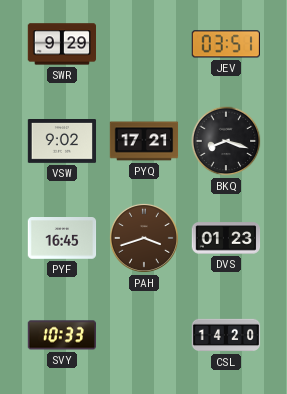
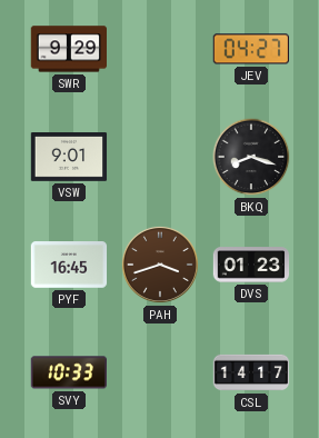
JEV: 03:51 -> 04:27 (250, 49)
VSW: 9:02 -> 9:01 (69, 158)
PYQ: 17:21 -> none (144, 141)
CSL: 14:20 -> 14:17 (251, 372)
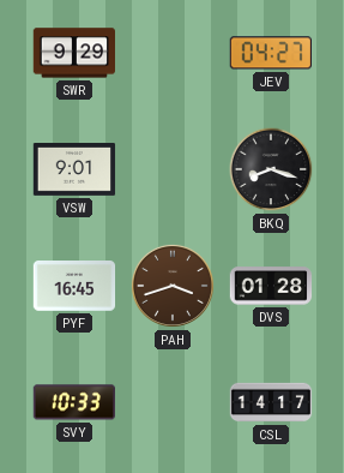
DVS: 01:23 -> 01:28 (271, 286)
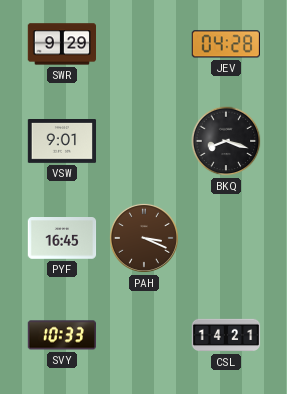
JEV: 04:27 -> 04:28 (225, 44)
PAH: 3:42 -> 3:19 (144, 238)
DVS: 01:28 -> none (271, 286)
CSL: 14:17 -> 14:21 (226, 335)
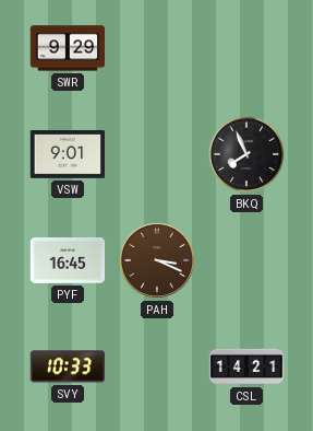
JEV: 04:28 -> none (225, 44)
BKQ: 8:18 -> 7:56 (246, 154)
